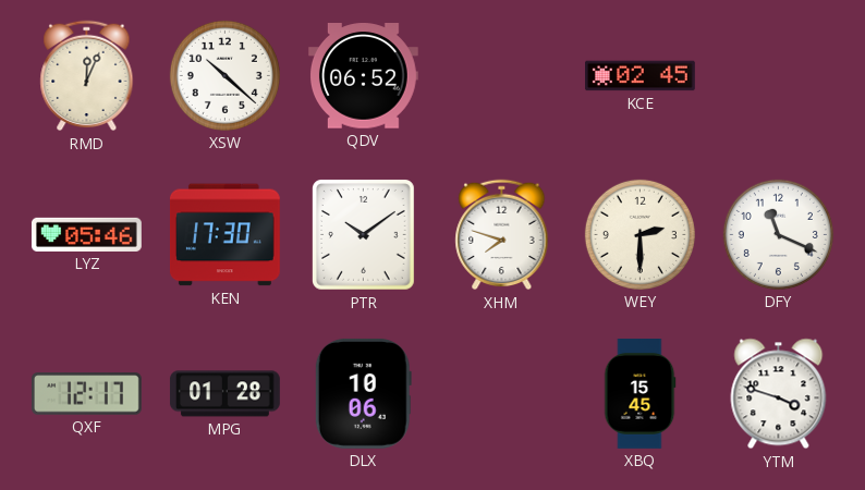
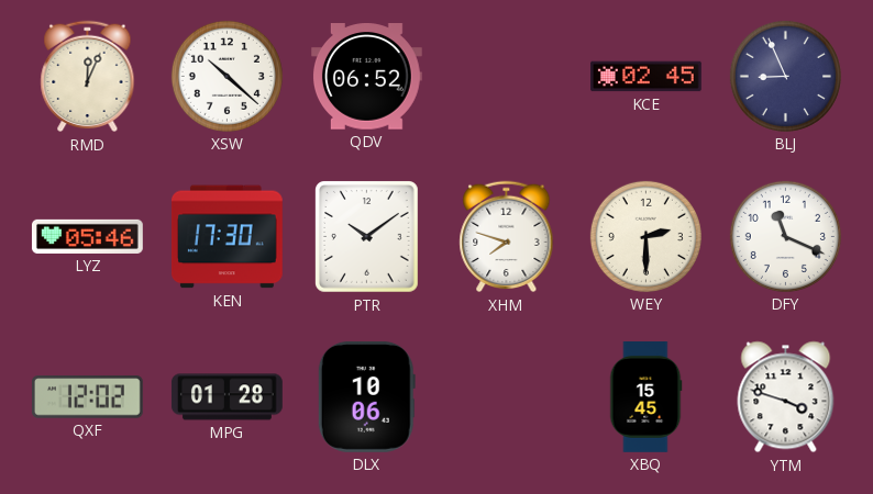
BLJ: none -> 8:56 (785, 76)
QXF: 12:17 -> 12:02 (87, 397)
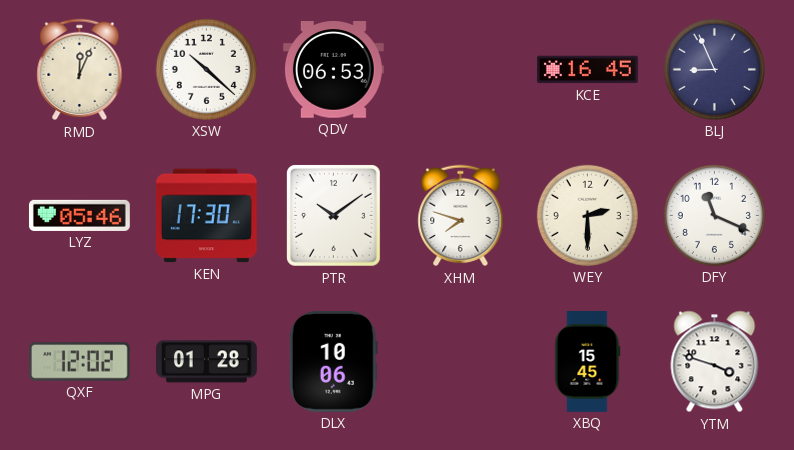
QDV: 06:52 -> 06:53 (333, 70)
KCE: 02:45 -> 16:45 (588, 70)
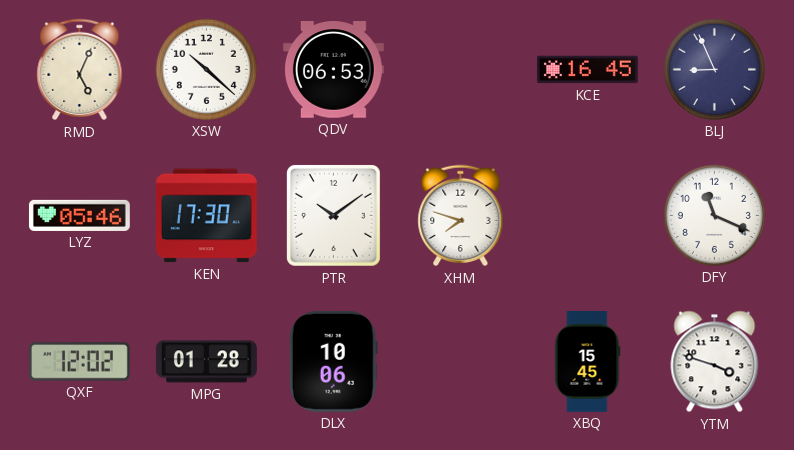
RMD: 12:04 -> 5:04 (80, 70)
WEY: 2:30 -> none (587, 215)
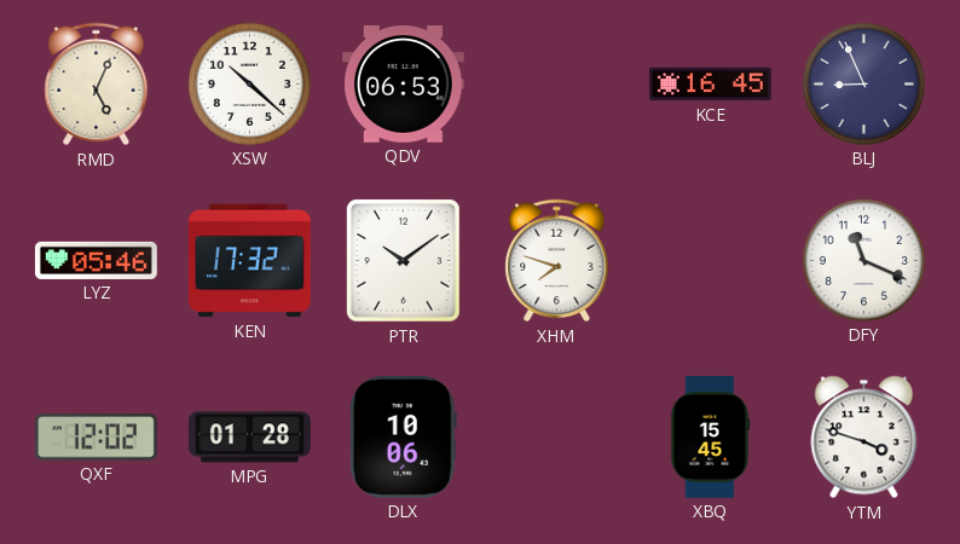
KEN: 17:30 -> 17:32 (249, 261)
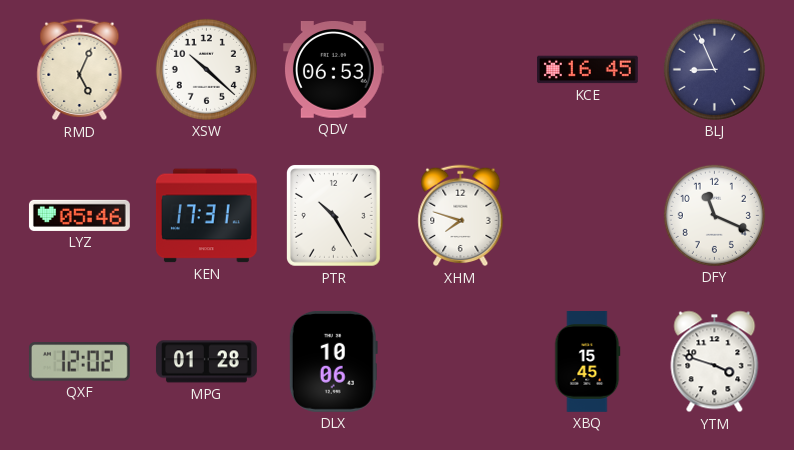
KEN: 17:32 -> 17:31 (206, 216)
PTR: 10:09 -> 10:25 (334, 216)
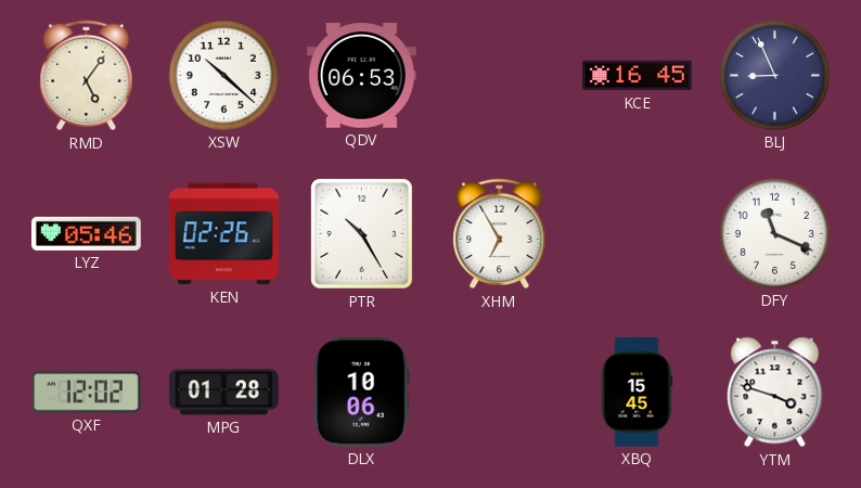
RMD: 5:04 -> 5:06 (87, 76)
KEN: 17:31 -> 02:26 (223, 234)
XHM: 7:48 -> 6:55 (500, 234)
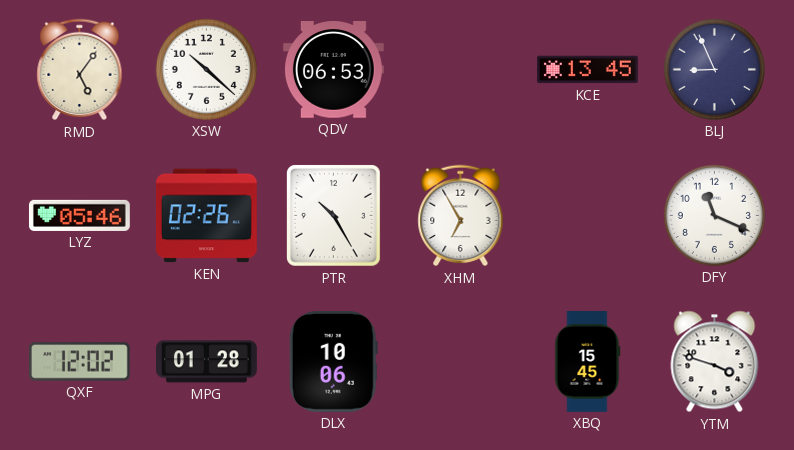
KCE: 16:45 -> 13:45 (588, 70)
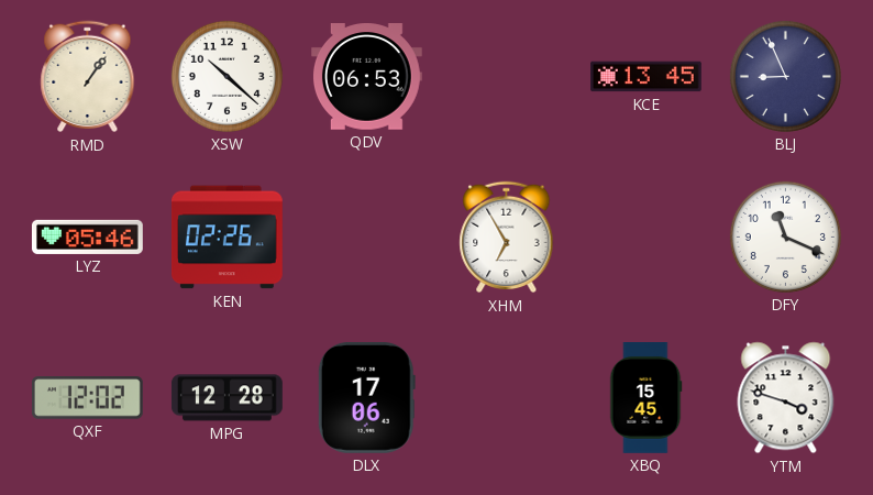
RMD: 5:06 -> 1:06 (88, 77)
PTR: 10:25 -> none (334, 216)
MPG: 01:28 -> 12:28 (226, 398)
DLX: 10:06 -> 17:06 (366, 397)
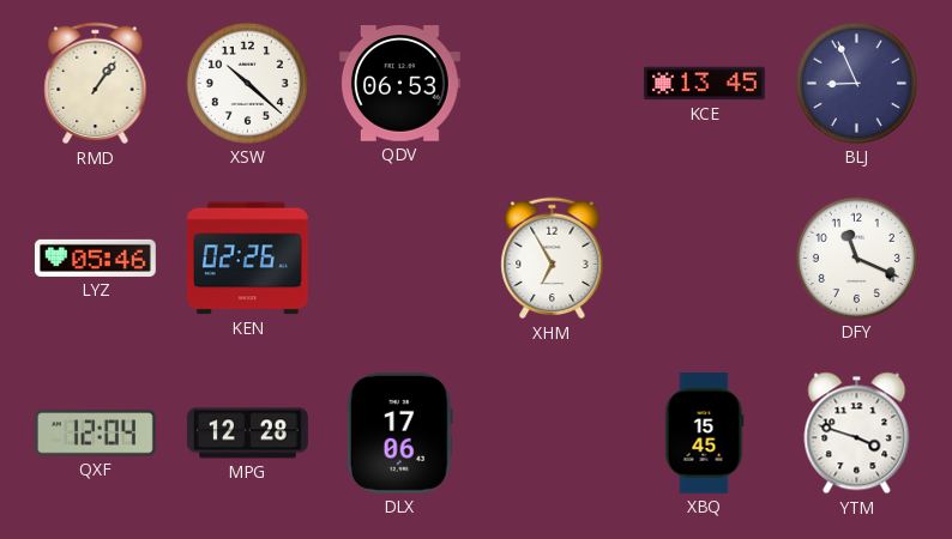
QXF: 12:02 -> 12:04 (95, 434)
